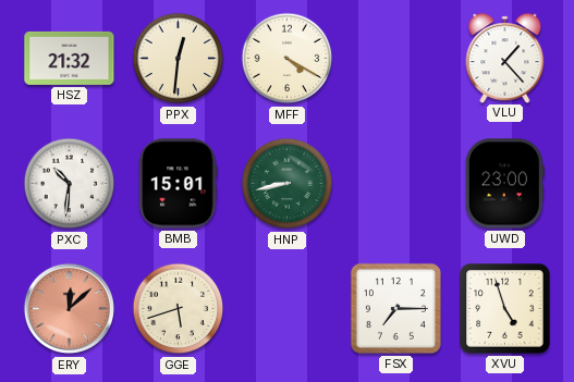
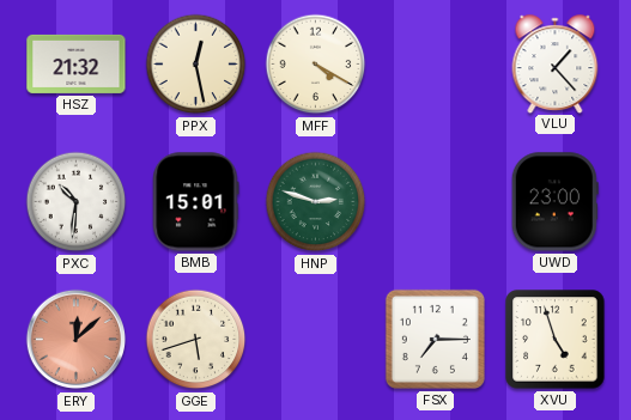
PPX: 12:31 -> 12:28 (196, 65)
HNP: 8:43 -> 2:48 (316, 202)
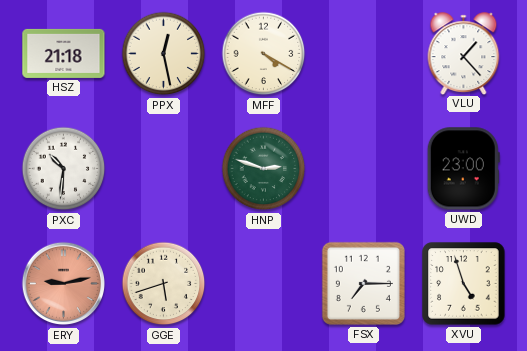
HSZ: 21:32 -> 21:18 (64, 53)
BMB: 15:01 -> none (196, 202)
ERY: 12:08 -> 9:13 (64, 284)
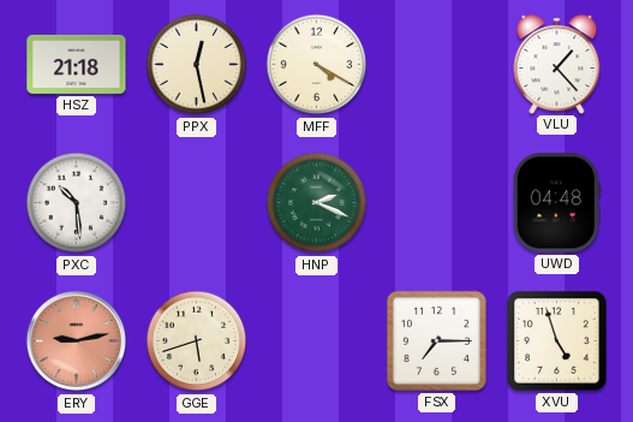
PXC: 10:31 -> 10:29 (77, 203)
HNP: 2:48 -> 2:19 (317, 203)
UWD: 23:00 -> 04:48 (556, 203)
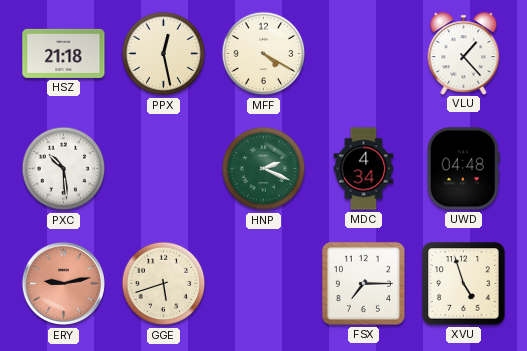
MDC: none -> 4:34 (364, 169)
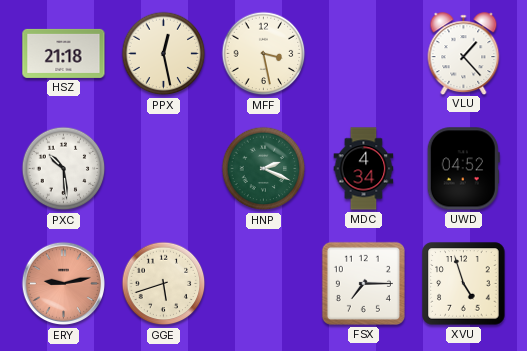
MFF: 4:20 -> 3:28 (264, 54)
UWD: 04:48 -> 04:52 (463, 169)
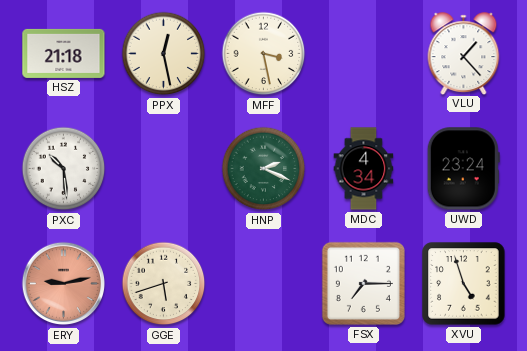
UWD: 04:52 -> 23:24 (463, 169)
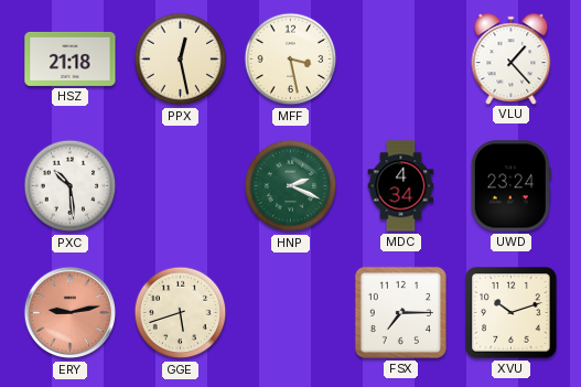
XVU: 4:57 -> 10:12 (512, 313)
